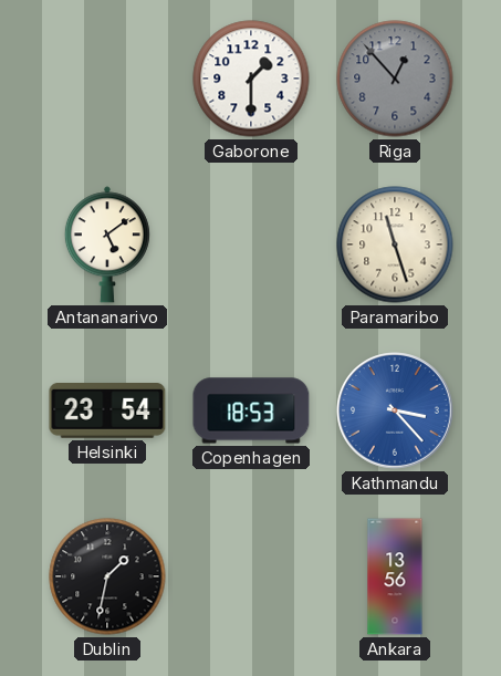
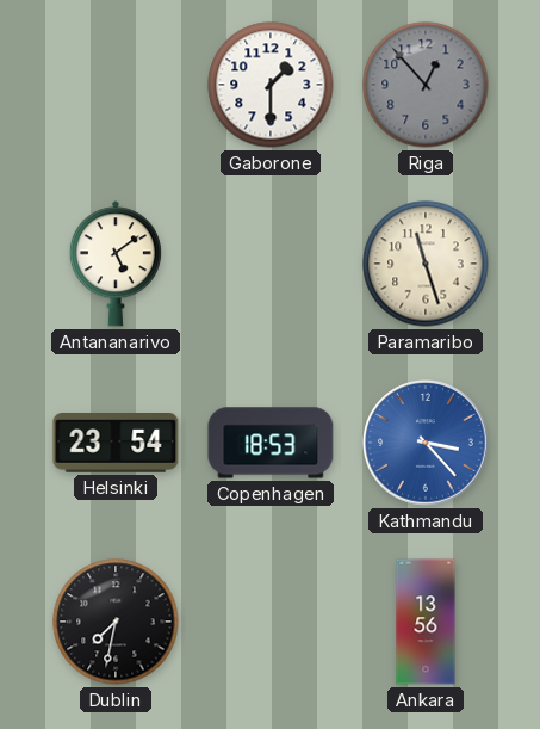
Dublin: 1:32 -> 7:32 (116, 622)
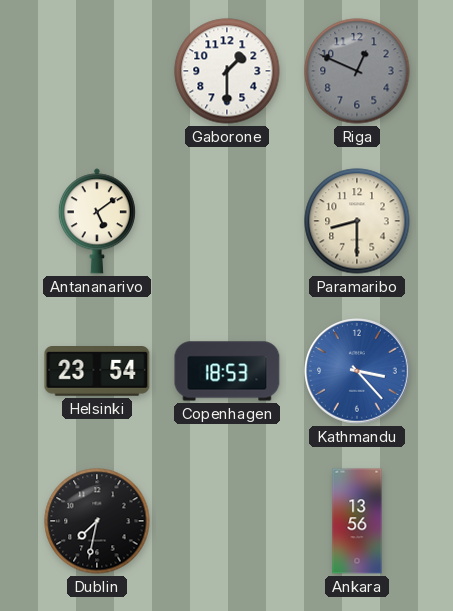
Riga: 12:53 -> 12:49 (357, 71)
Paramaribo: 11:27 -> 8:30 (357, 221)
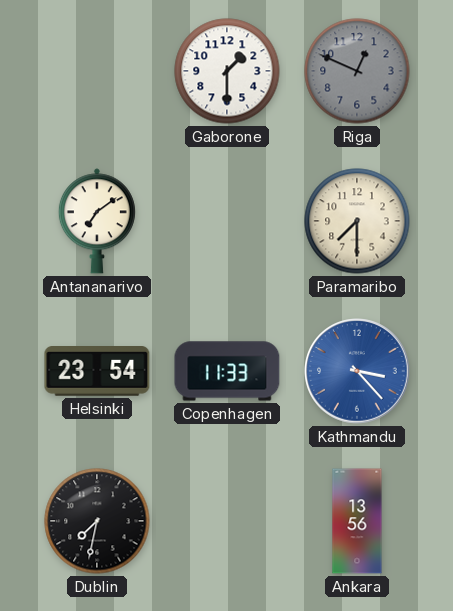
Antananarivo: 5:09 -> 7:09 (97, 221)
Paramaribo: 8:30 -> 7:30 (357, 221)
Copenhagen: 18:53 -> 11:33 (227, 371)
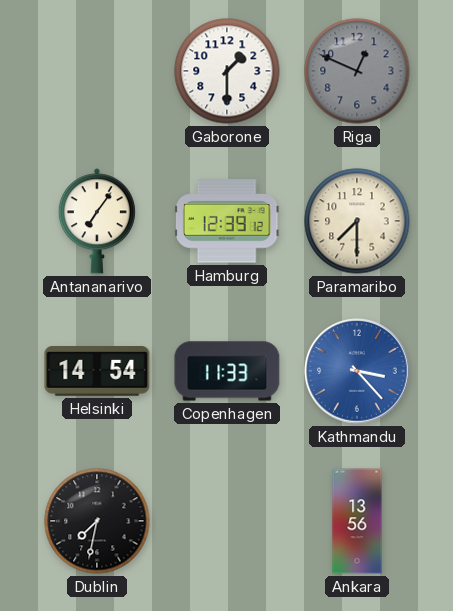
Antananarivo: 7:09 -> 7:06 (97, 221)
Hamburg: none -> 12:39 (228, 221)
Helsinki: 23:54 -> 14:54 (97, 372)
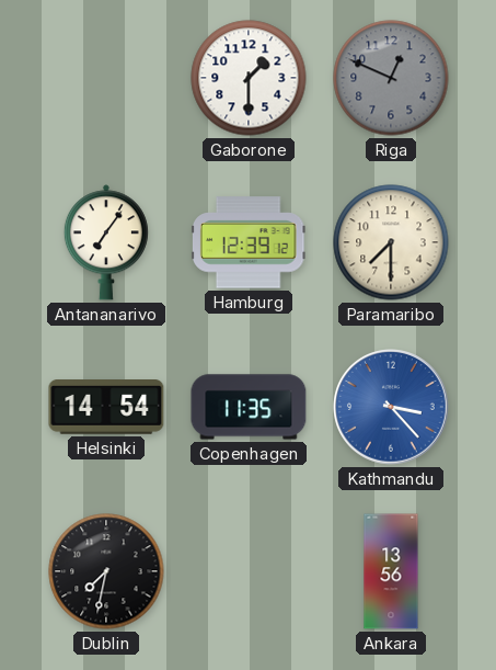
Copenhagen: 11:33 -> 11:35 (249, 407)
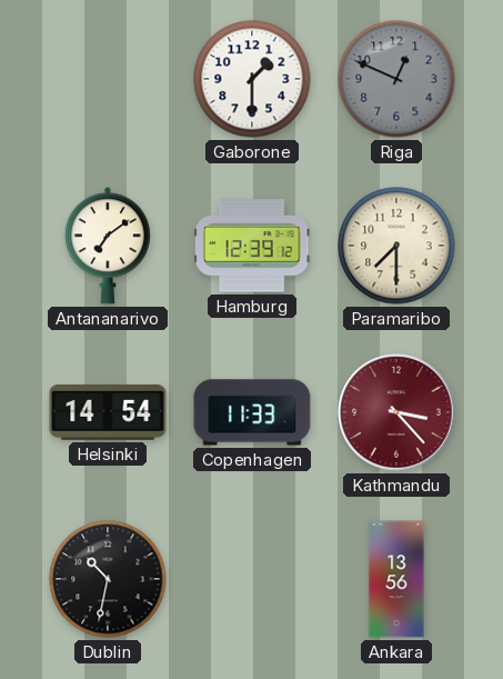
Antananarivo: 7:06 -> 7:09 (108, 246)
Copenhagen: 11:35 -> 11:33 (252, 412)
Kathmandu dial: blue -> burgundy (396, 412)
Dublin: 7:32 -> 10:32 (108, 579)
